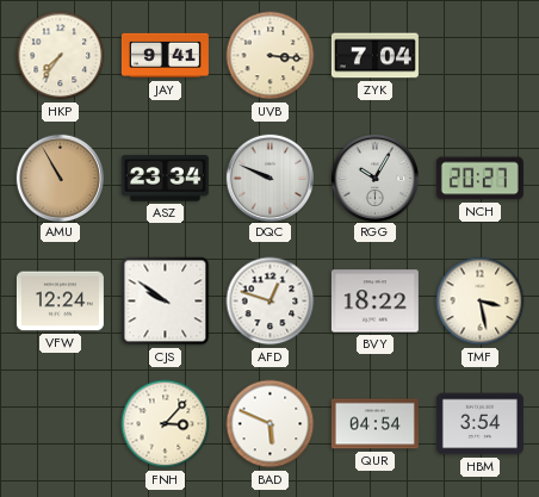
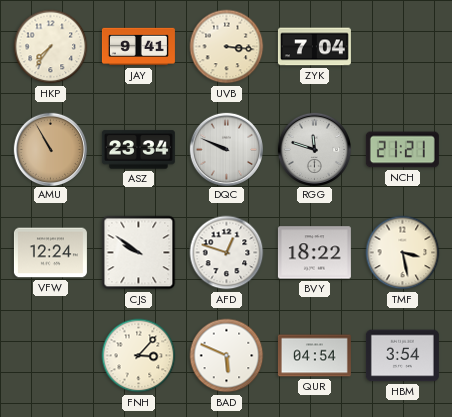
RGG: 10:05 -> 11:48 (314, 149)
NCH: 20:27 -> 21:21 (402, 150)
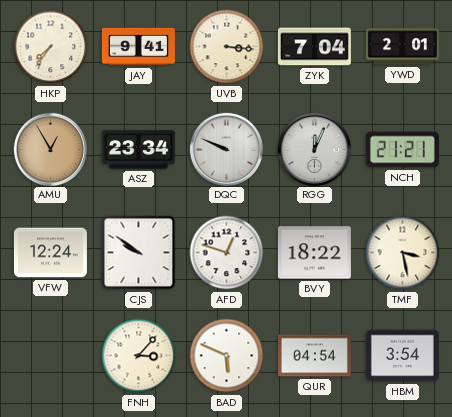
YWD: none -> 2:01 (402, 47)
AMU: 10:55 -> 12:55 (50, 149)
RGG: 11:48 -> 12:04 (314, 149)
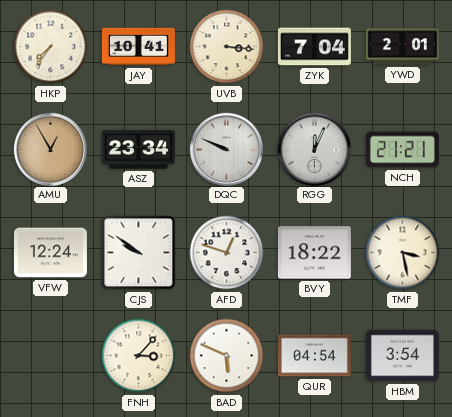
JAY: 9:41 -> 10:41 (138, 47)
